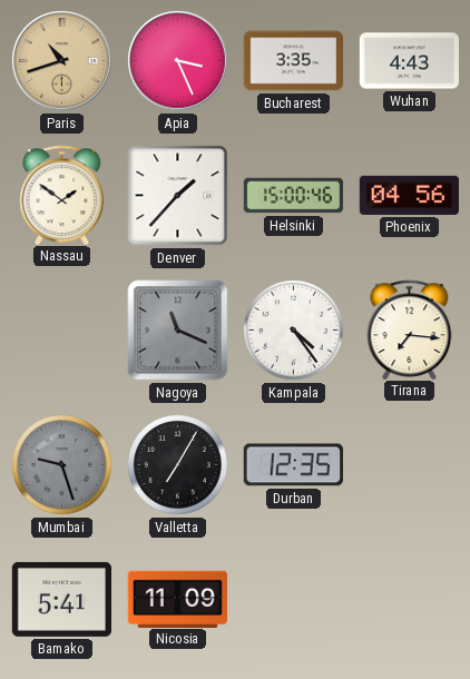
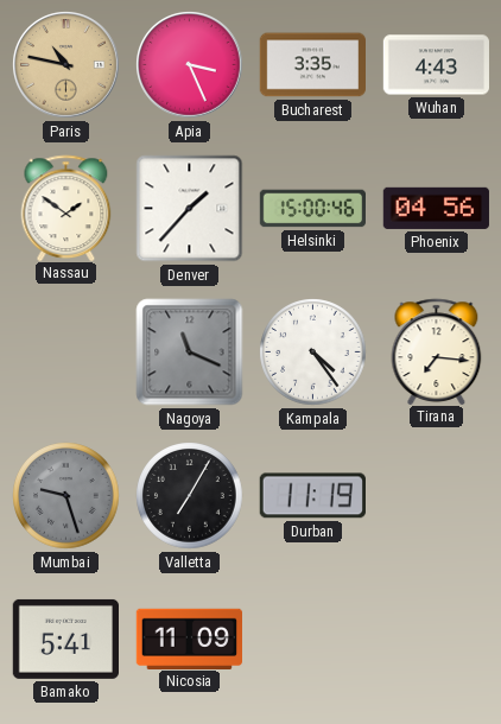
Paris: 10:42 -> 10:47 (66, 65)
Durban: 12:35 -> 11:19 (312, 496)
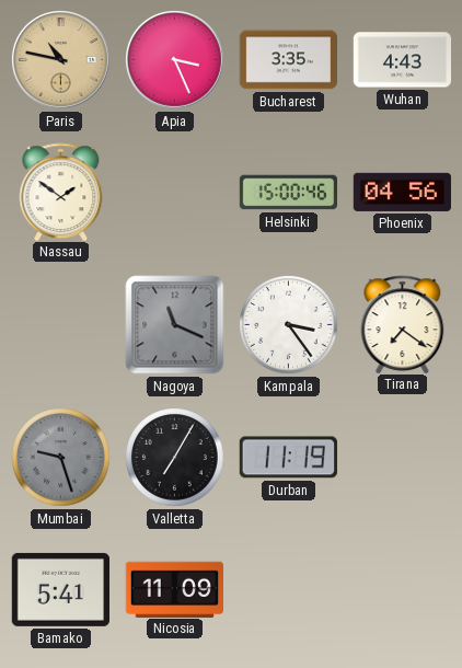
Denver: 1:37 -> none (190, 209)
Kampala: 4:24 -> 3:24 (289, 325)
Tirana: 7:16 -> 7:21 (403, 324)
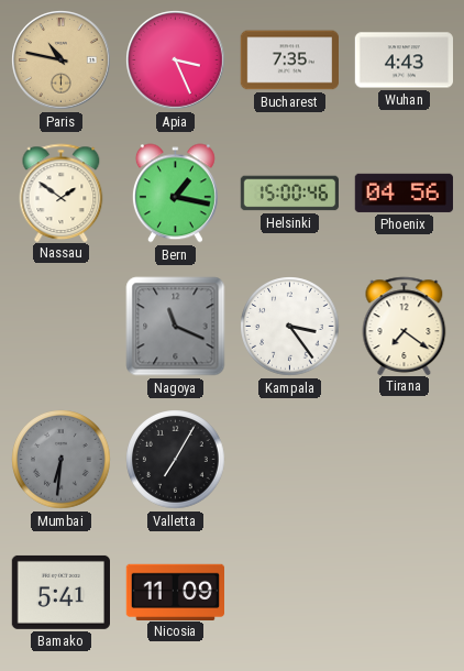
Bucharest: 3:35 -> 7:35 (289, 61)
Bern: none -> 1:17 (175, 194)
Mumbai: 9:27 -> 6:31 (62, 460)
Durban: 11:19 -> none (288, 458)
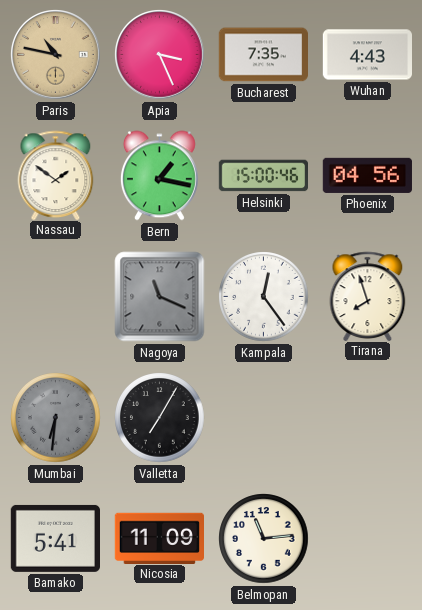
Kampala: 3:24 -> 12:24 (264, 297)
Tirana: 7:21 -> 7:57 (368, 296)
Belmopan: none -> 11:14 (264, 539)
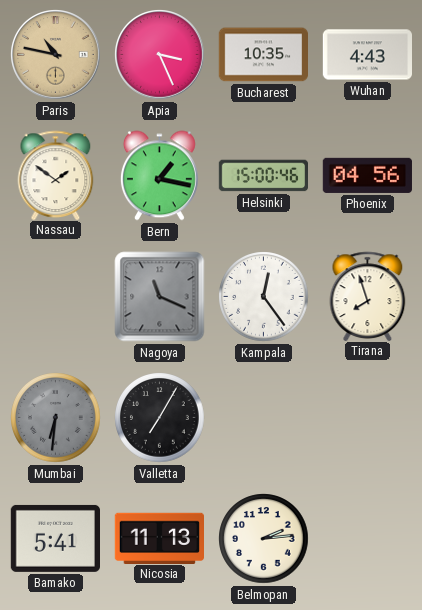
Bucharest: 7:35 -> 10:35 (263, 55)
Nicosia: 11:09 -> 11:13 (159, 538)
Belmopan: 11:14 -> 2:14 (264, 539)
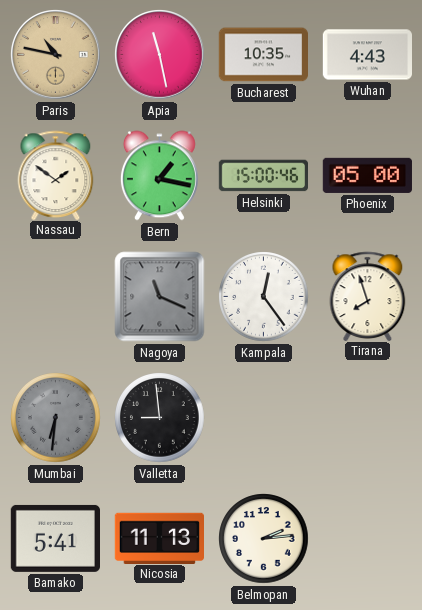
Apia: 3:26 -> 11:28 (160, 55)
Phoenix: 04:56 -> 05:00 (367, 175)
Valletta: 7:05 -> 8:59 (160, 418)
